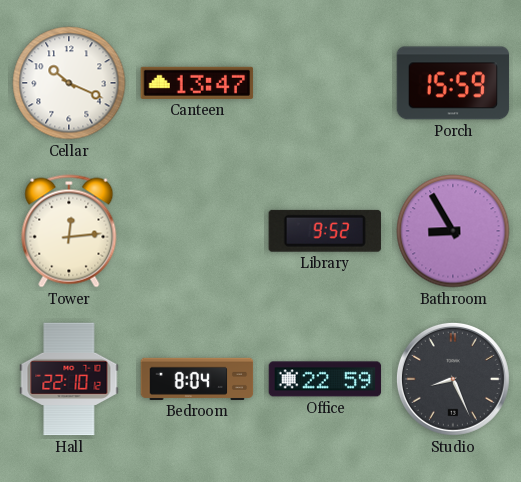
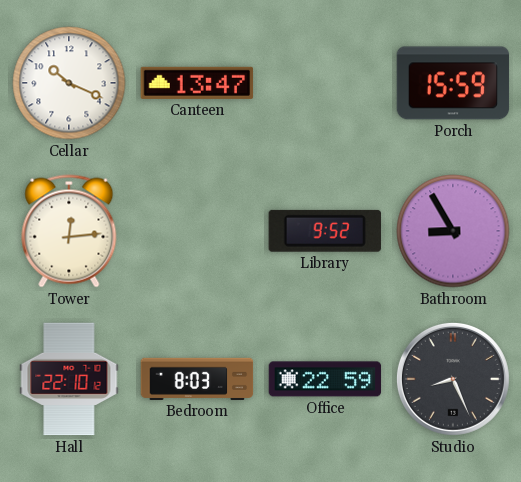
Bedroom: 8:04 -> 8:03 (197, 379)
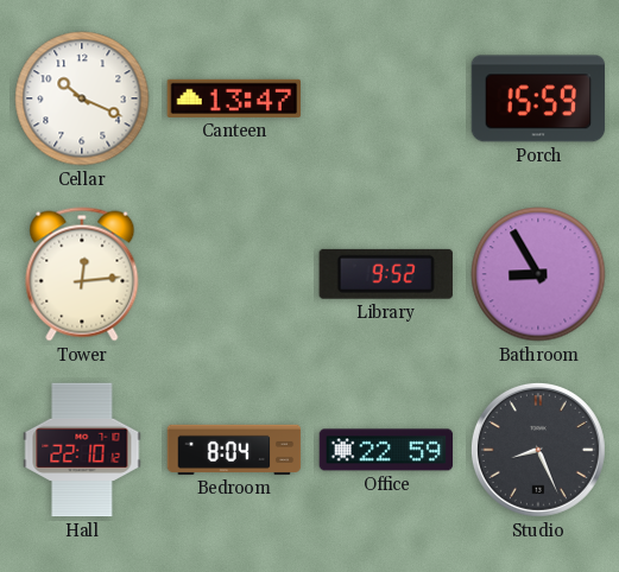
Bedroom: 8:03 -> 8:04 (234, 450)
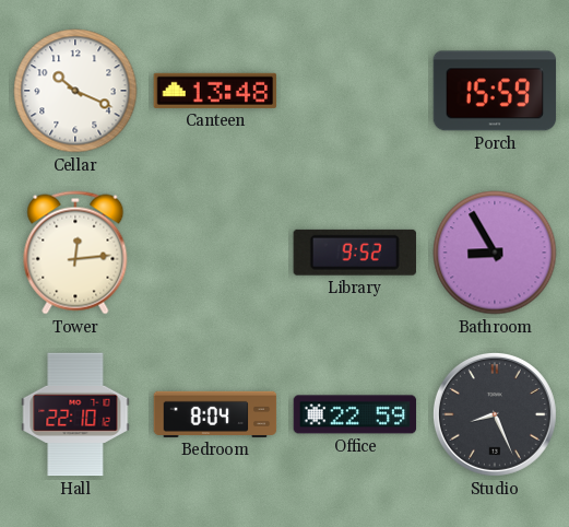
Canteen: 13:47 -> 13:48 (215, 91)
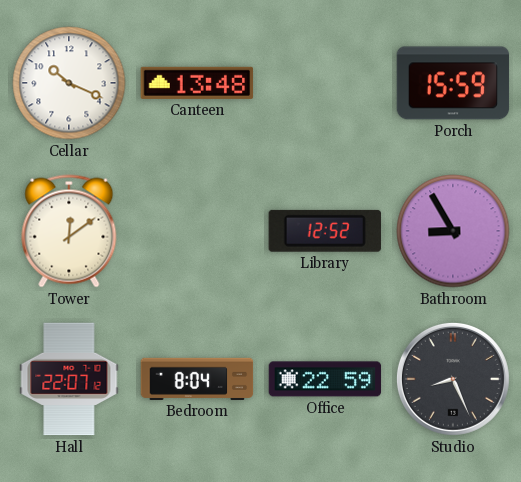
Tower: 12:14 -> 12:09 (69, 231)
Library: 9:52 -> 12:52 (325, 231)
Hall: 22:10 -> 22:07 (69, 379)
